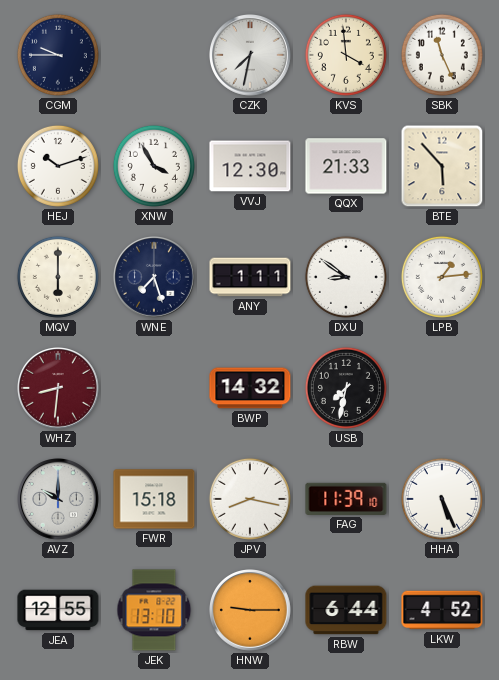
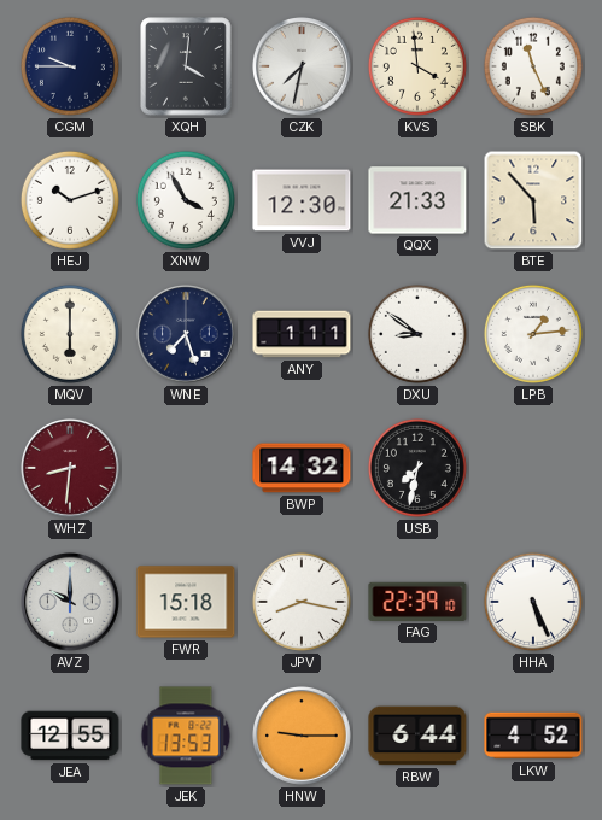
XQH: none -> 4:01 (186, 66)
FAG: 11:39 -> 22:39 (417, 602)
JEK: 13:10 -> 13:53 (186, 736)
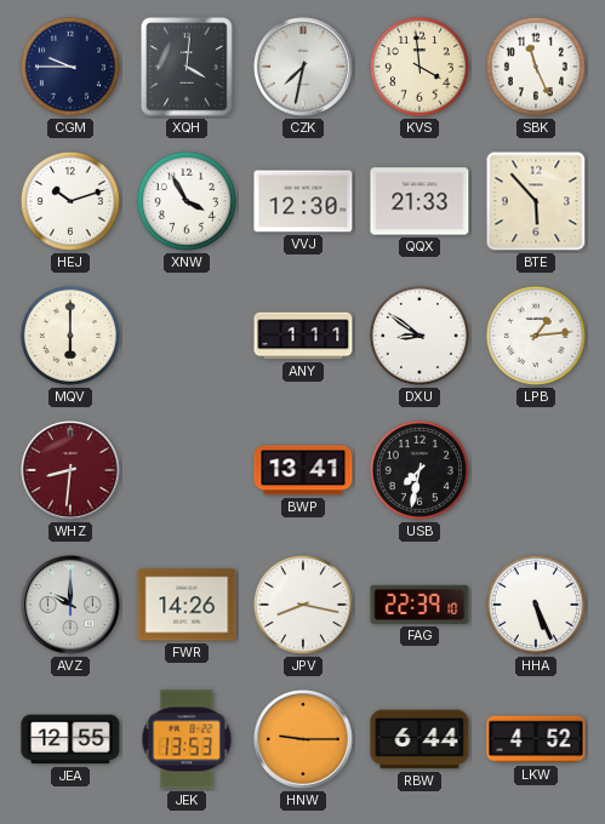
WNE: 7:27 -> none (187, 335)
BWP: 14:32 -> 13:41 (303, 470)
FWR: 15:18 -> 14:26 (187, 605)
